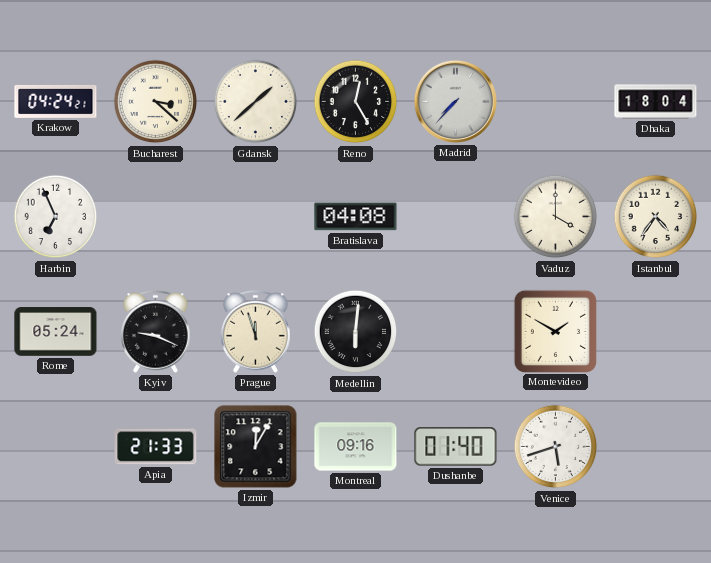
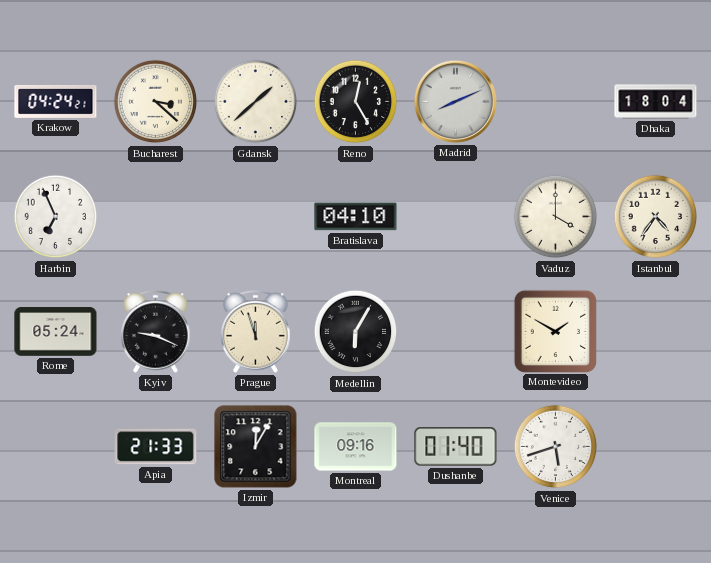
Madrid: 7:37 -> 8:11 (455, 101)
Bratislava: 04:08 -> 04:10 (356, 217)
Medellin: 6:01 -> 6:05 (356, 332)
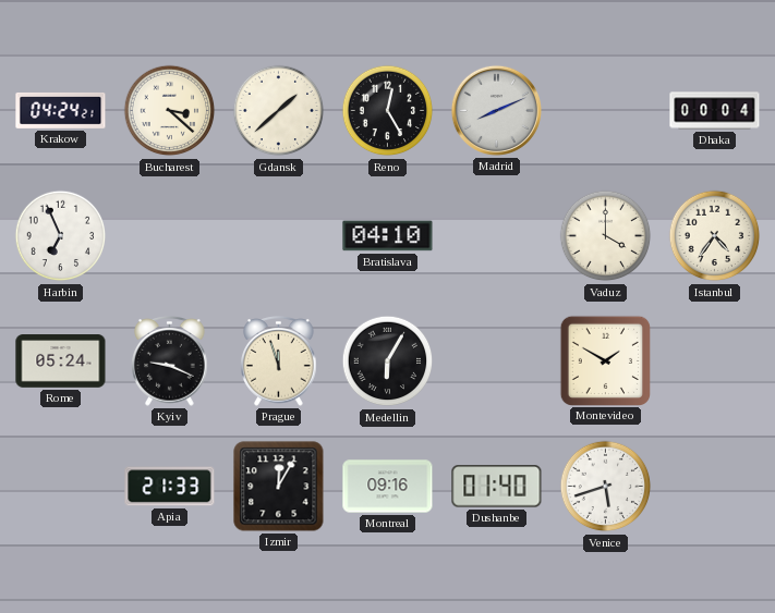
Dhaka: 18:04 -> 00:04 (715, 111)
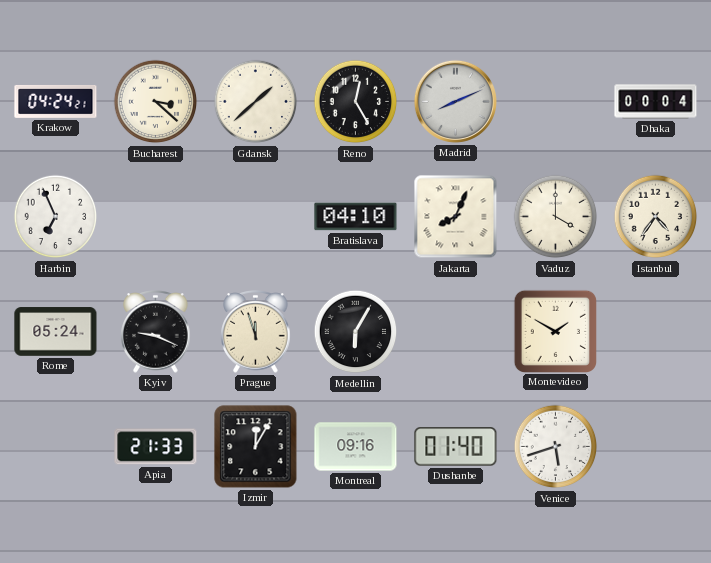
Jakarta: none -> 8:04 (456, 217)
